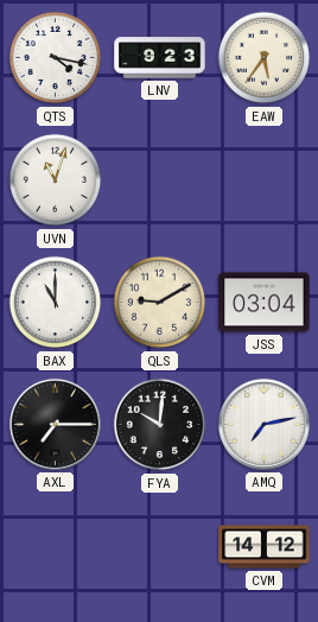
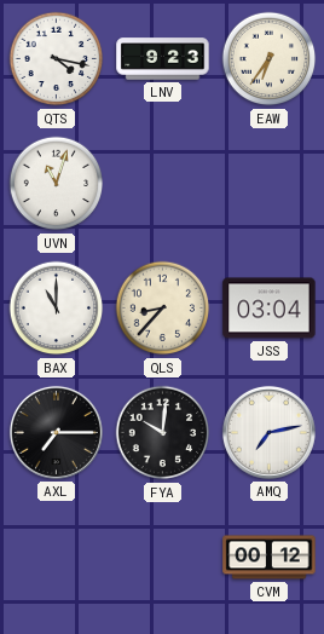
EAW: 5:36 -> 6:36 (270, 59)
QLS: 9:10 -> 8:37 (163, 309)
CVM: 14:12 -> 00:12 (270, 558)
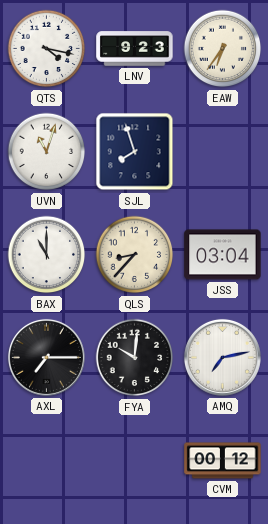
SJL: none -> 7:57 (135, 152)
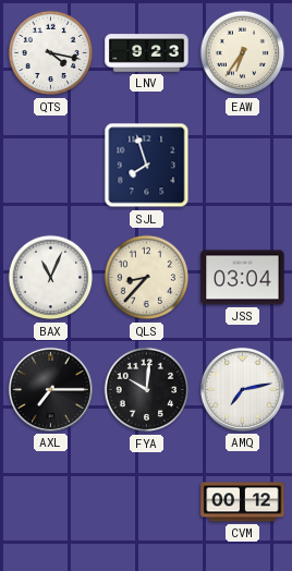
UVN: 11:03 -> none (47, 152)
BAX: 11:00 -> 11:04 (51, 278)
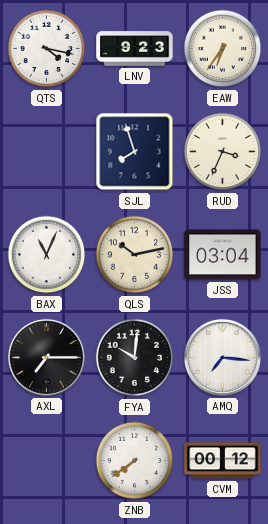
RUD: none -> 3:34 (223, 152)
QLS: 8:37 -> 10:13 (135, 255)
AMQ: 7:13 -> 7:16 (222, 357)
ZNB: none -> 7:39 (135, 461)
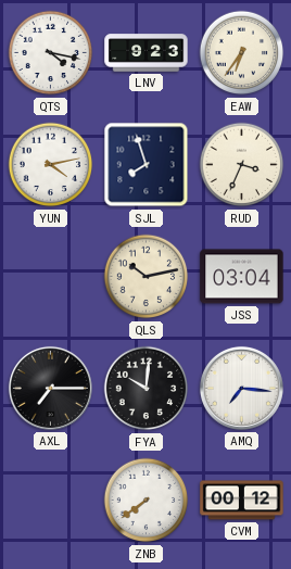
YUN: none -> 4:13 (51, 165)
BAX: 11:04 -> none (47, 255)
